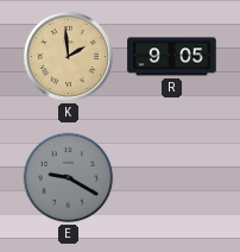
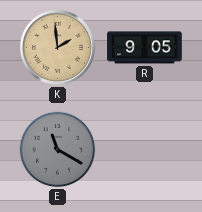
E: 9:20 -> 11:20 (58, 150)
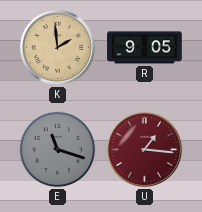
E: 11:20 -> 11:18 (58, 150)
U: none -> 1:16 (144, 149)
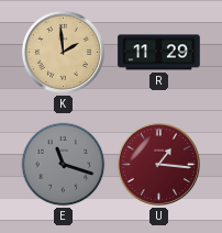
R: 9:05 -> 11:29 (159, 53)
